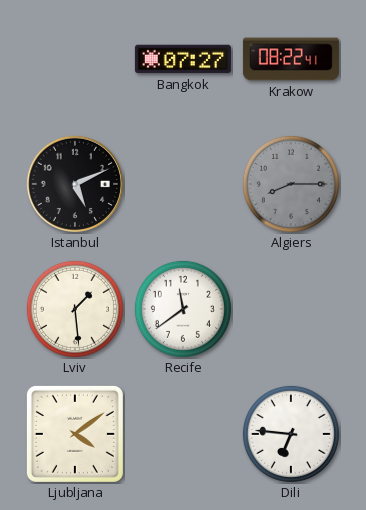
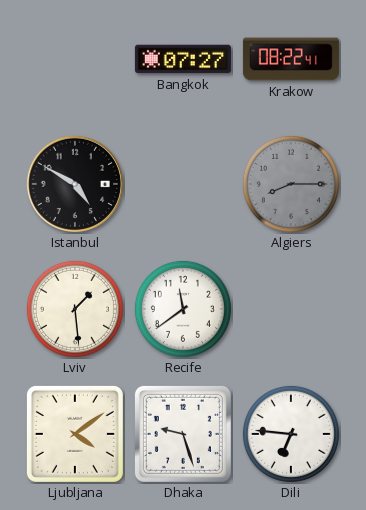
Istanbul: 5:11 -> 4:50 (75, 184)
Dhaka: none -> 9:27 (183, 434)
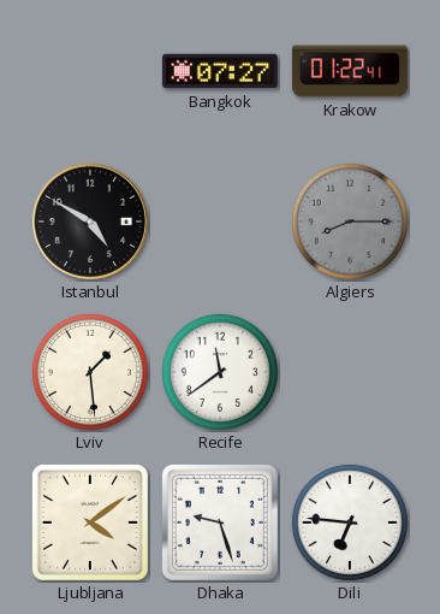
Krakow: 08:22 -> 01:22 (350, 71)
